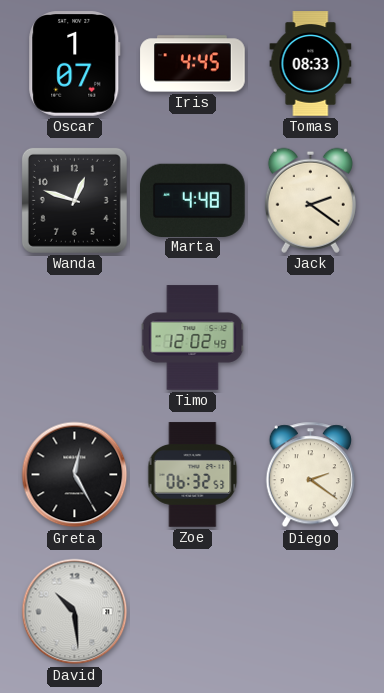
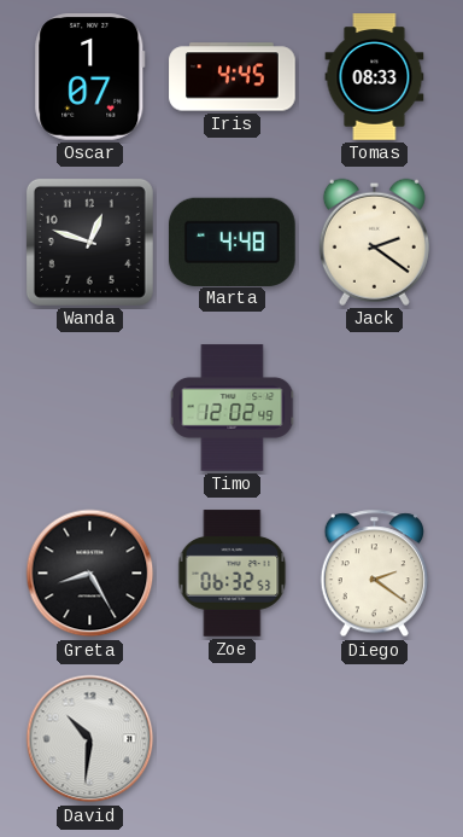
Greta: 12:25 -> 8:25 (90, 574)
David: 10:29 -> 10:31 (90, 739)
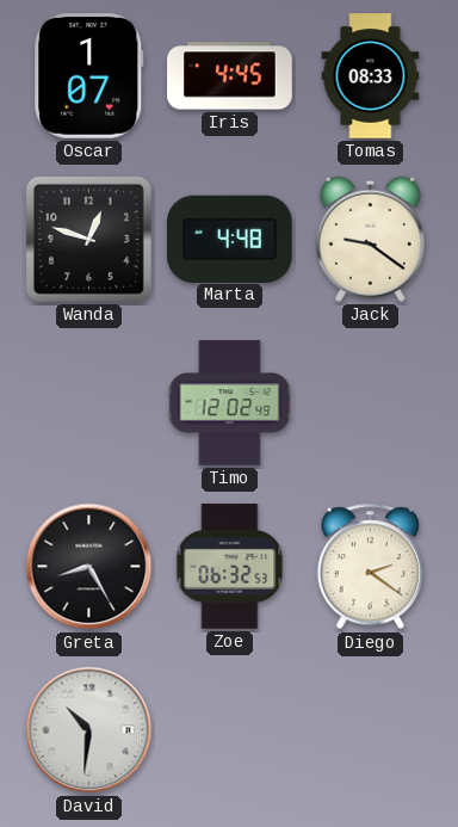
Jack: 2:21 -> 9:21 (370, 239)
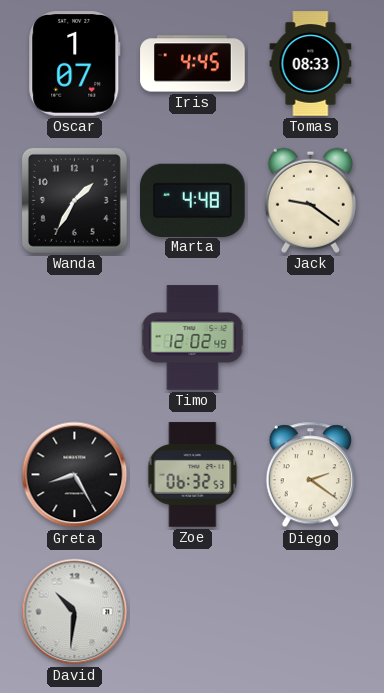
Wanda: 12:48 -> 1:35 (74, 200)
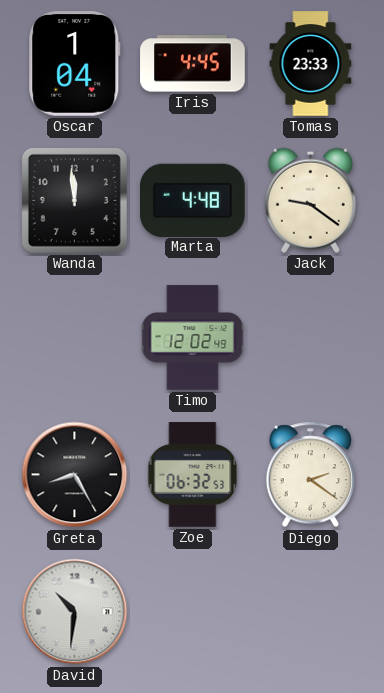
Oscar: 1:07 -> 1:04 (75, 64)
Tomas: 08:33 -> 23:33 (311, 64)
Wanda: 1:35 -> 11:59 (74, 200)
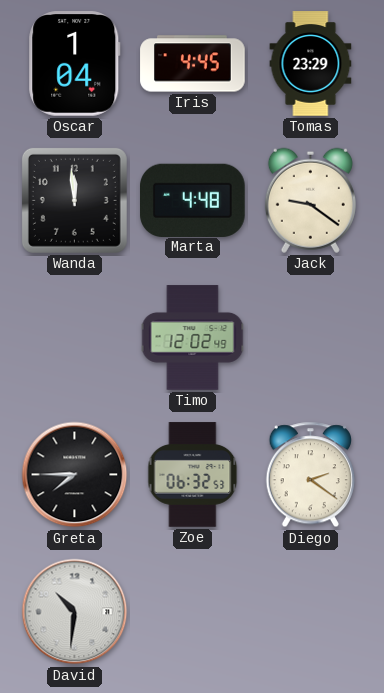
Tomas: 23:33 -> 23:29 (311, 64)
Greta: 8:25 -> 7:45 (75, 475)
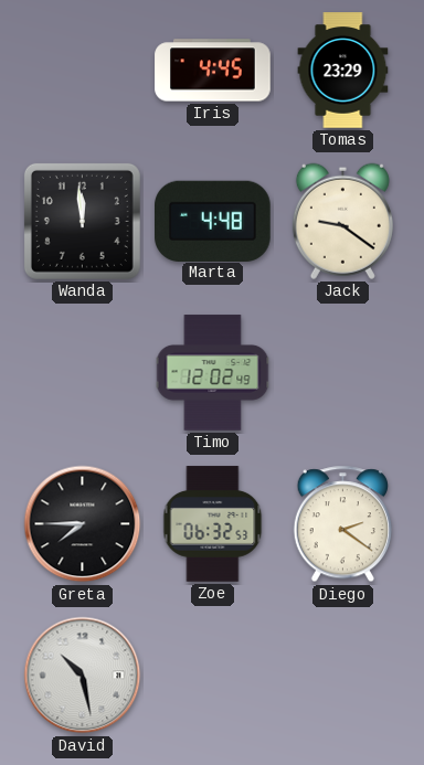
Oscar: 1:04 -> none (75, 64)
David: 10:31 -> 10:28 (83, 676)
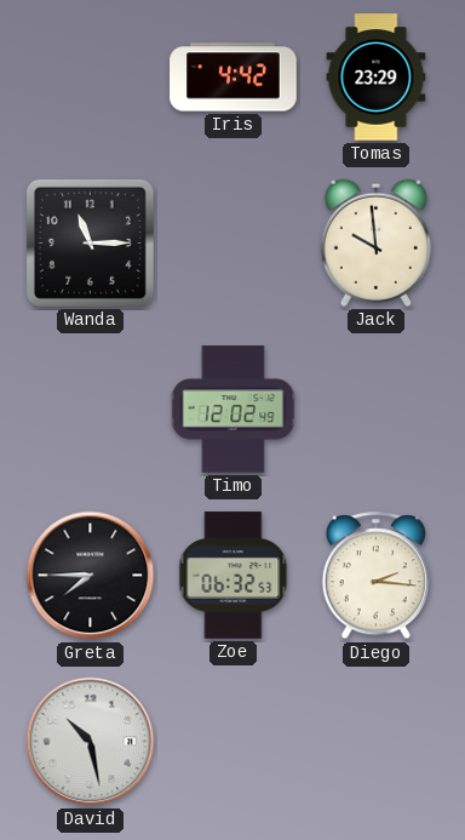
Iris: 4:45 -> 4:42 (234, 78)
Wanda: 11:59 -> 11:15 (90, 242)
Marta: 4:48 -> none (213, 221)
Jack: 9:21 -> 9:59 (375, 242)
Diego: 2:21 -> 2:16 (375, 576)
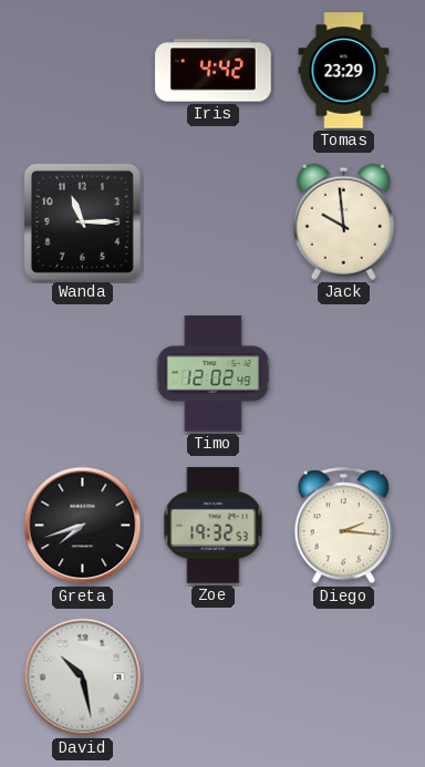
Greta: 7:45 -> 7:42 (83, 526)
Zoe: 06:32 -> 19:32 (214, 526)
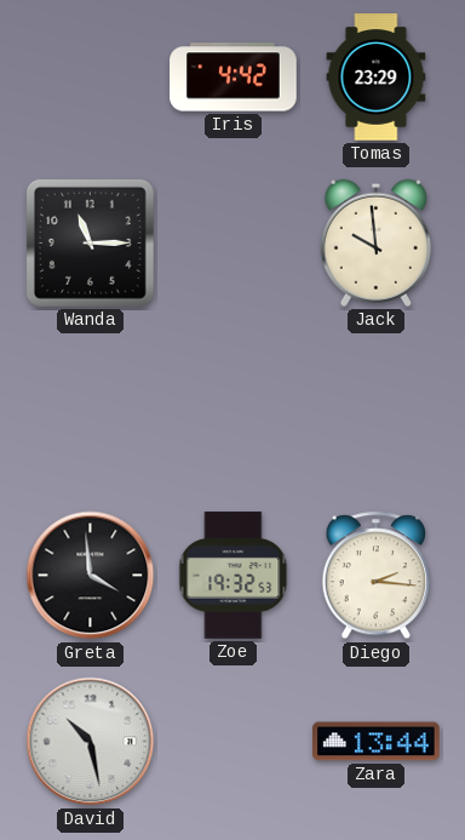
Timo: 12:02 -> none (214, 374)
Greta: 7:42 -> 3:59 (91, 576)
Zara: none -> 13:44 (377, 742)
